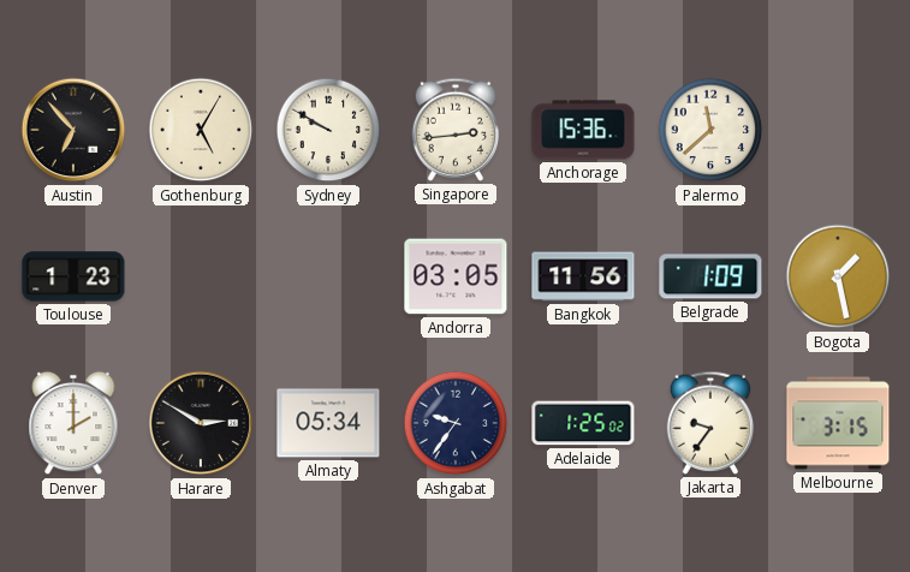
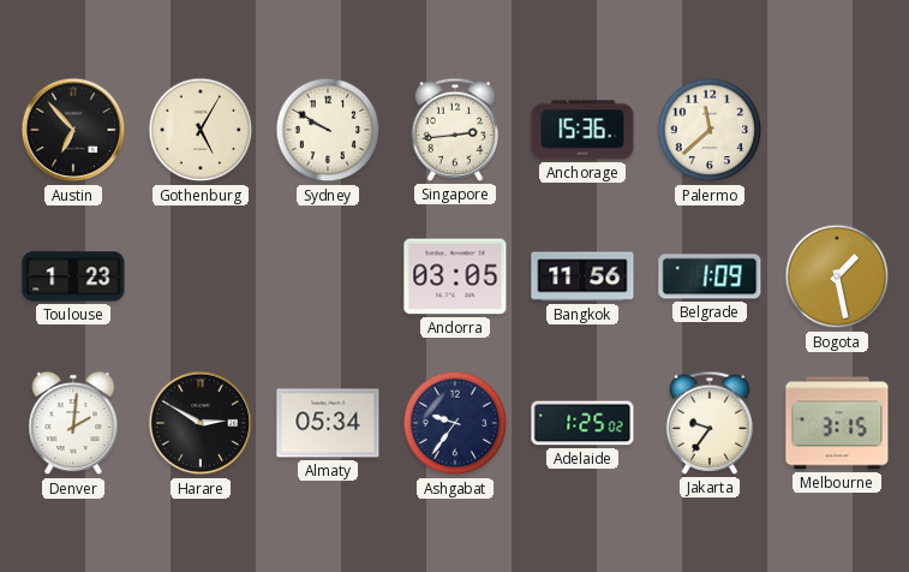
Denver: 2:00 -> 2:01 (73, 423)
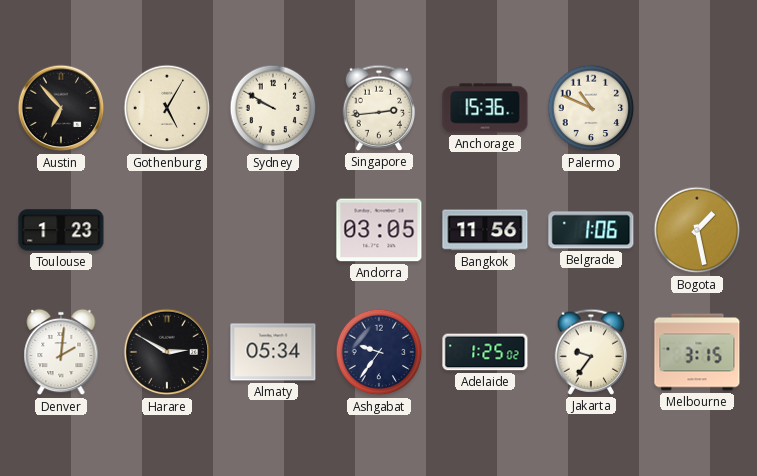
Palermo: 11:38 -> 10:49 (591, 108)
Belgrade: 1:09 -> 1:06 (591, 230)
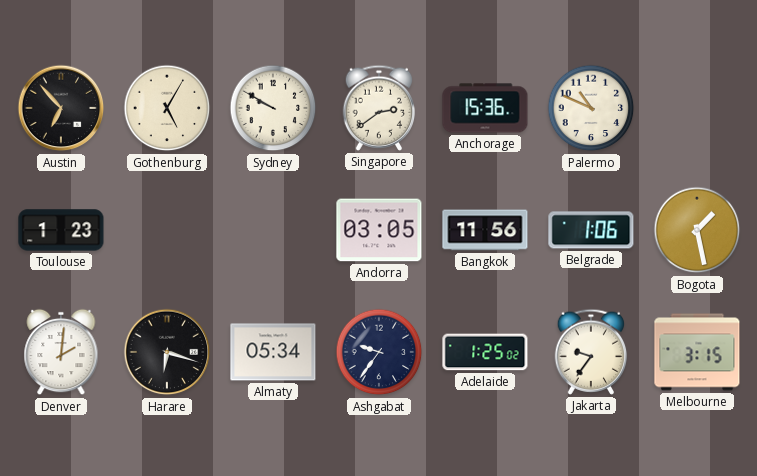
Singapore: 2:44 -> 2:39 (379, 108)
Harare: 2:50 -> 6:18 (167, 352)
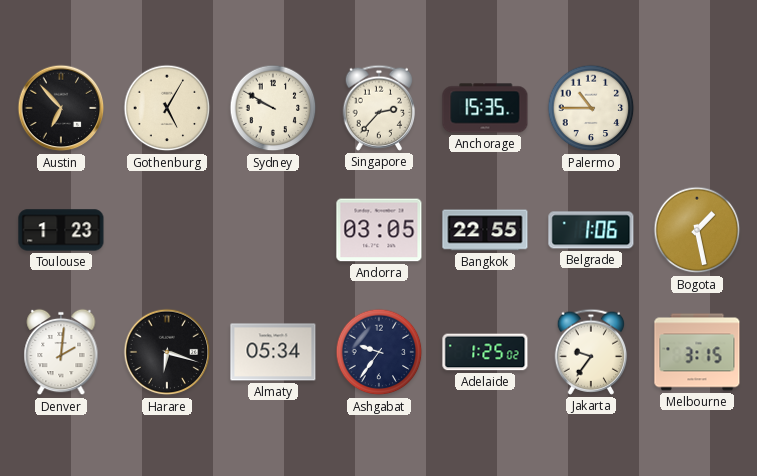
Singapore: 2:39 -> 2:37 (379, 108)
Anchorage: 15:36 -> 15:35 (485, 108)
Palermo: 10:49 -> 10:45 (591, 108)
Bangkok: 11:56 -> 22:55 (485, 230)
